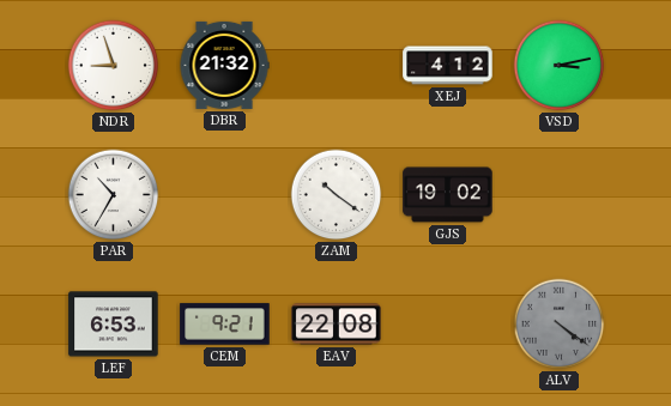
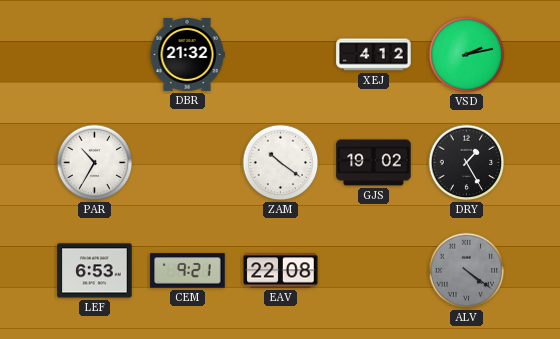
NDR: 8:57 -> none (114, 66)
VSD: 3:13 -> 2:13 (467, 55)
DRY: none -> 1:25 (467, 163)
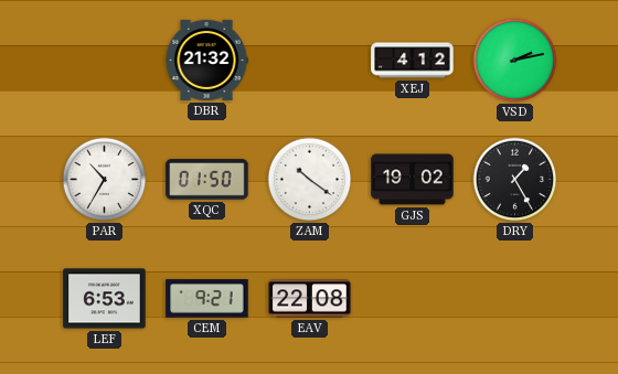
XQC: none -> 01:50 (207, 180)
ALV: 4:21 -> none (467, 271)
